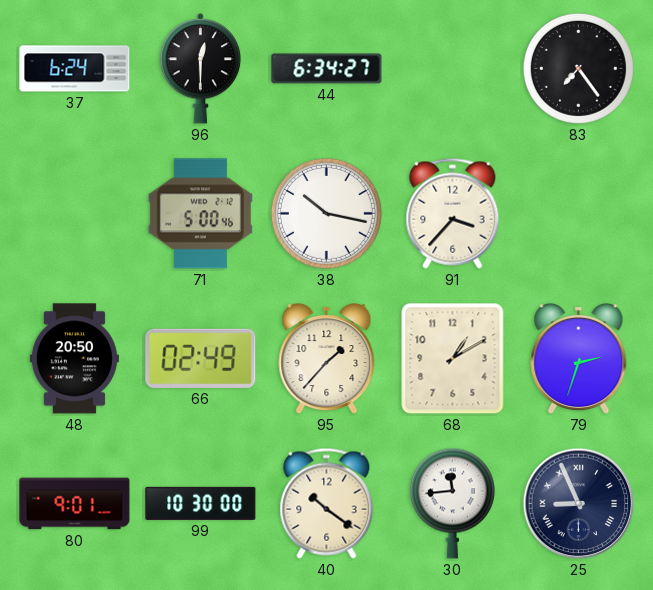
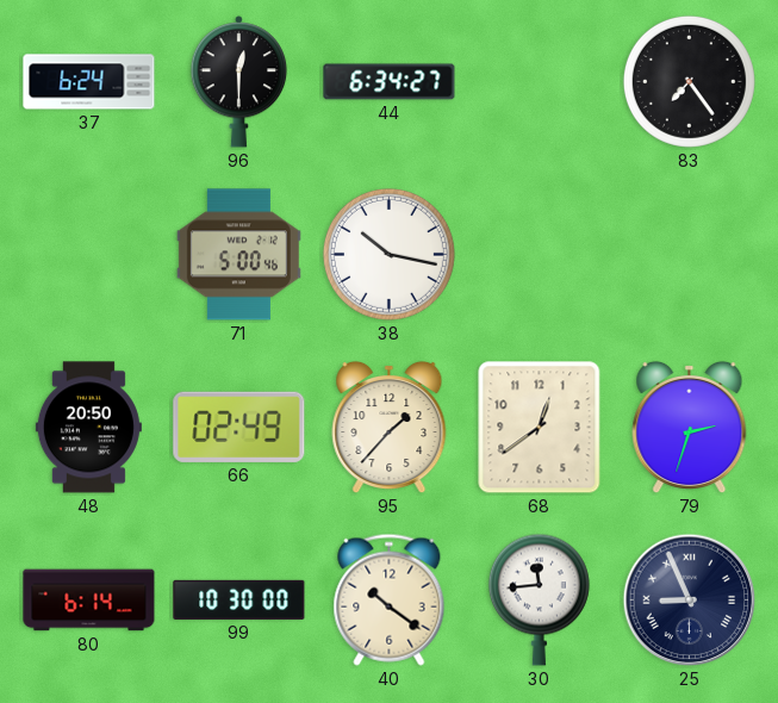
91: 3:37 -> none (453, 213)
68: 1:10 -> 12:39 (540, 428)
80: 9:01 -> 6:14 (89, 601)
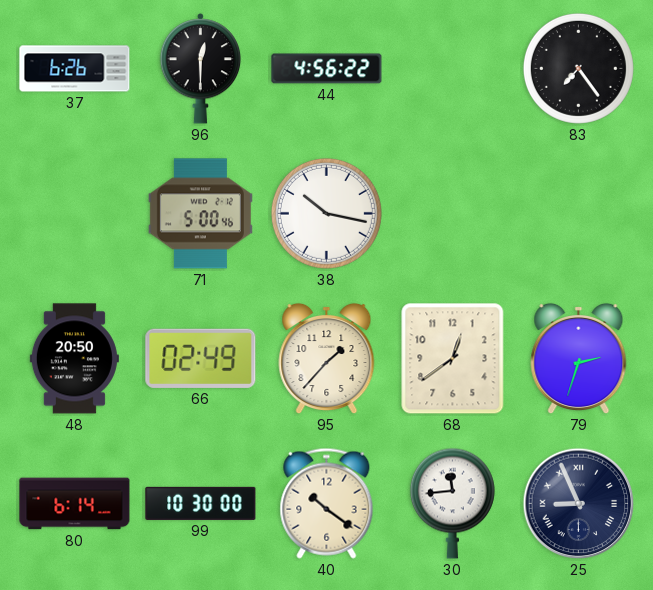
37: 6:24 -> 6:26 (75, 69)
44: 6:34 -> 4:56 (327, 69)
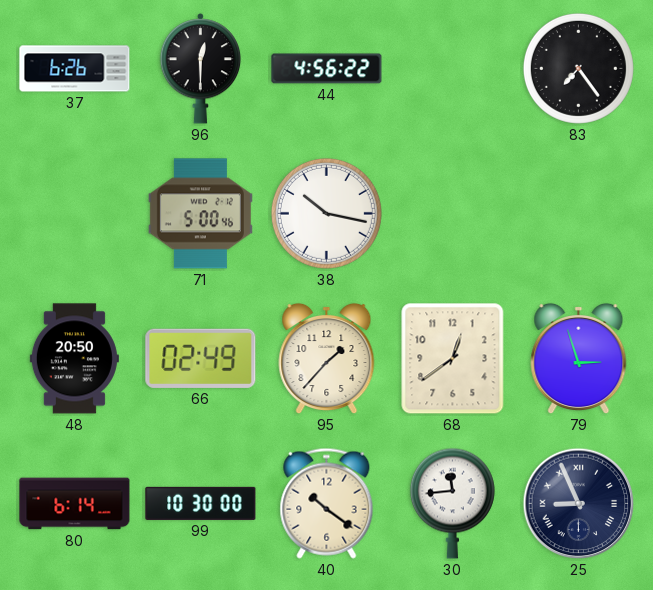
79: 2:33 -> 2:57 (579, 359)
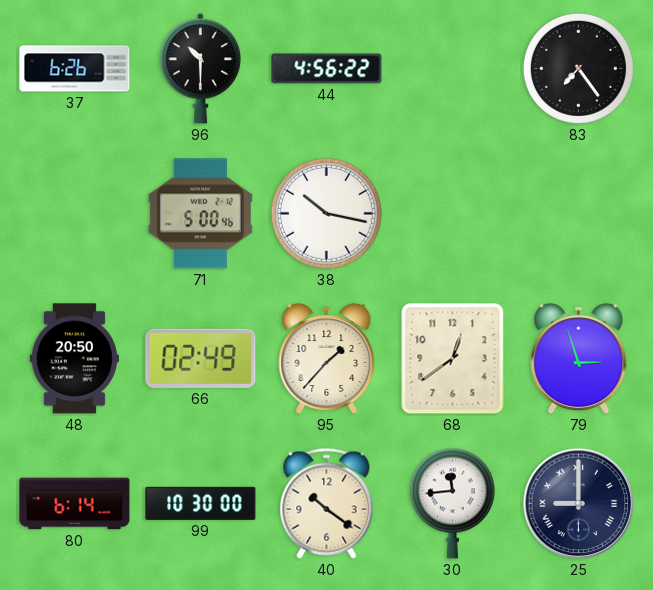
96: 12:30 -> 10:30 (201, 69)
25: 8:56 -> 9:00 (579, 504)
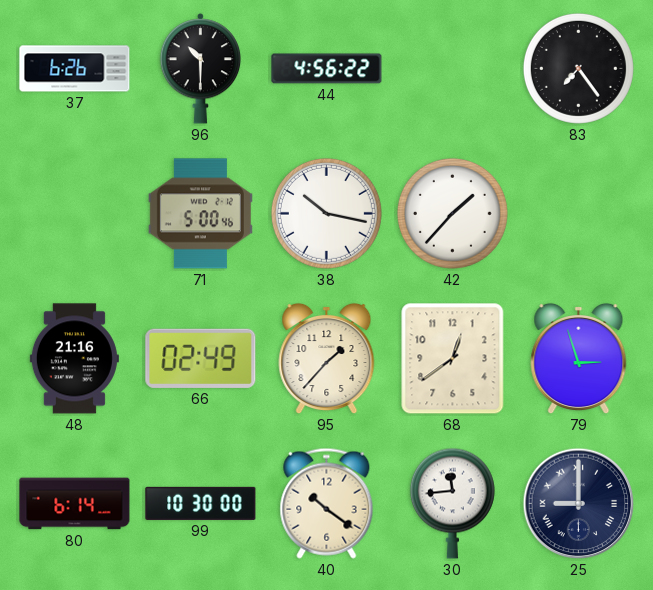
42: none -> 1:37 (452, 213)
48: 20:50 -> 21:16 (74, 359)
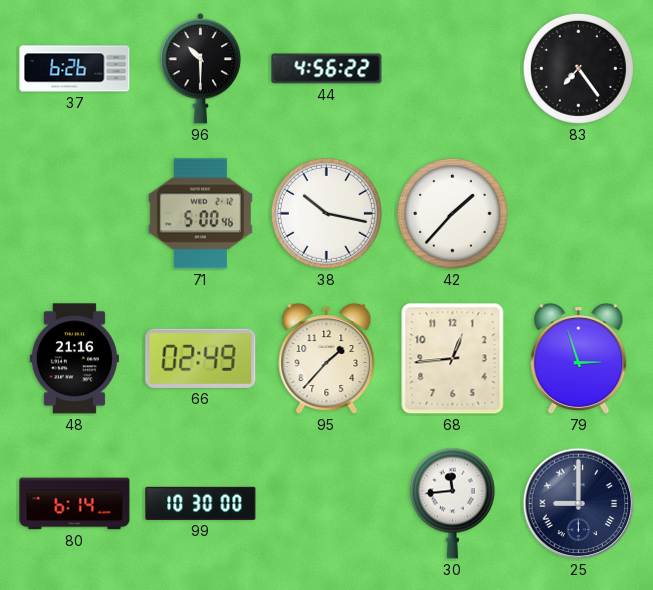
68: 12:39 -> 12:44 (453, 359)
40: 10:21 -> none (327, 503)
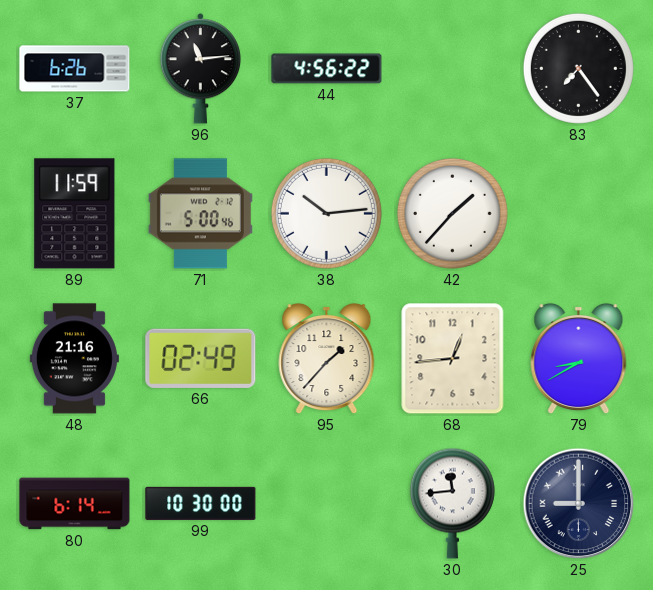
96: 10:30 -> 11:14 (201, 69)
89: none -> 11:59 (75, 214)
38: 10:17 -> 10:14 (326, 213)
79: 2:57 -> 8:40 (579, 359)
